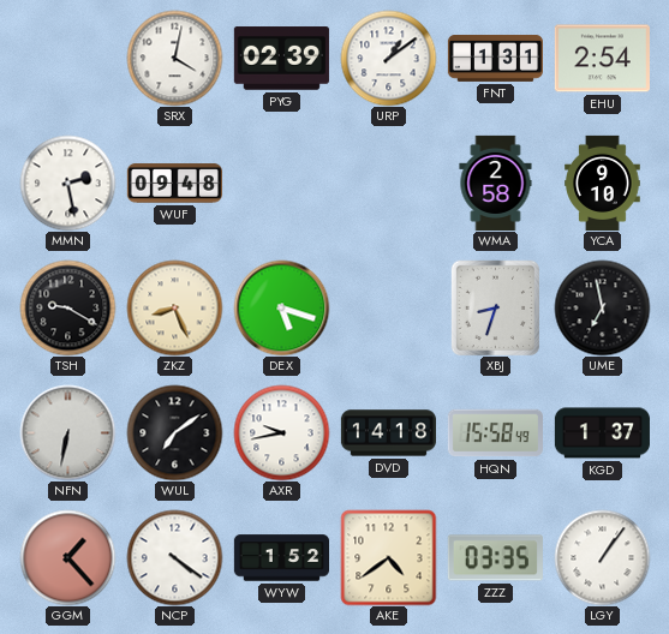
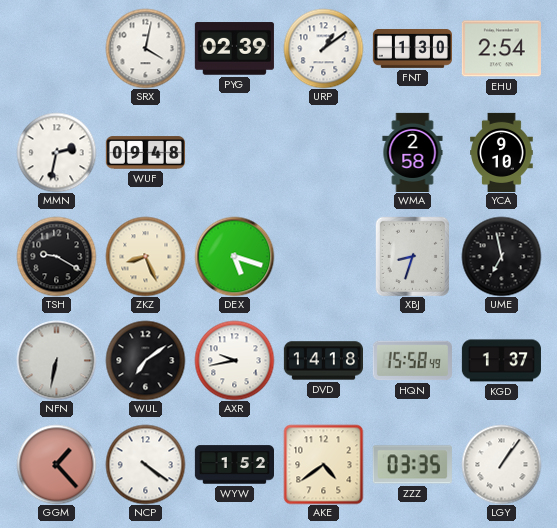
FNT: 1:31 -> 1:30 (412, 49)
MMN: 2:28 -> 2:32 (56, 152)
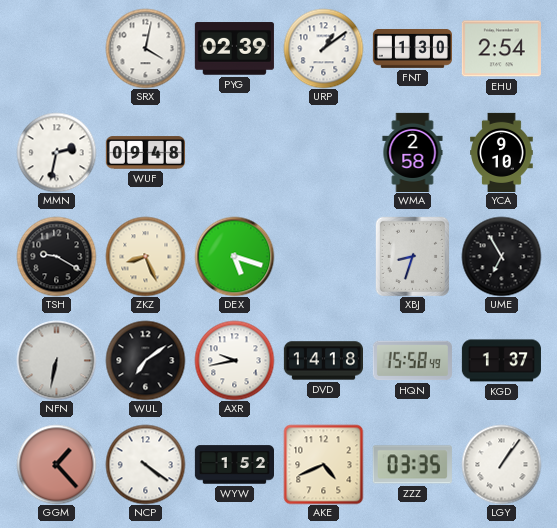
UME: 6:58 -> 6:55 (501, 256)
AKE: 4:39 -> 4:41 (323, 464)
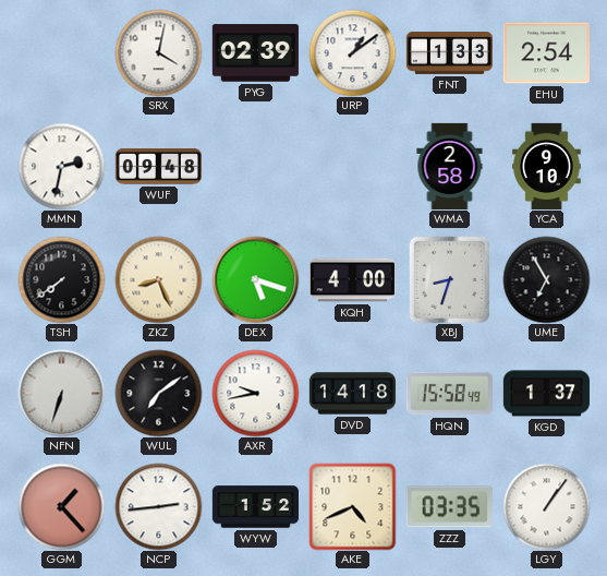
FNT: 1:30 -> 1:33 (449, 53)
TSH: 9:20 -> 7:39 (61, 279)
KQH: none -> 4:00 (352, 280)
NFN: 6:32 -> 6:33 (61, 393)
NCP: 4:21 -> 2:44 (158, 506)
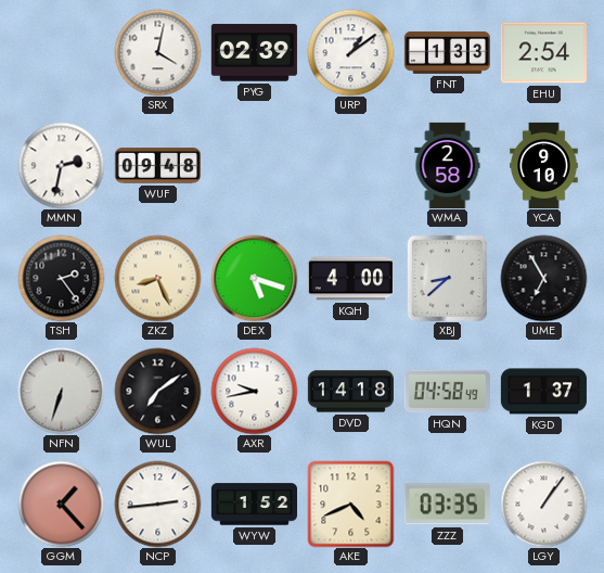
TSH: 7:39 -> 2:24 (61, 278)
XBJ: 8:33 -> 8:38 (447, 278)
HQN: 15:58 -> 04:58 (447, 392)
